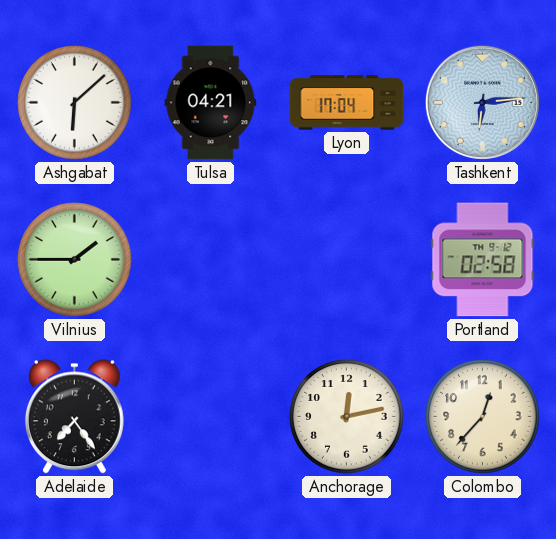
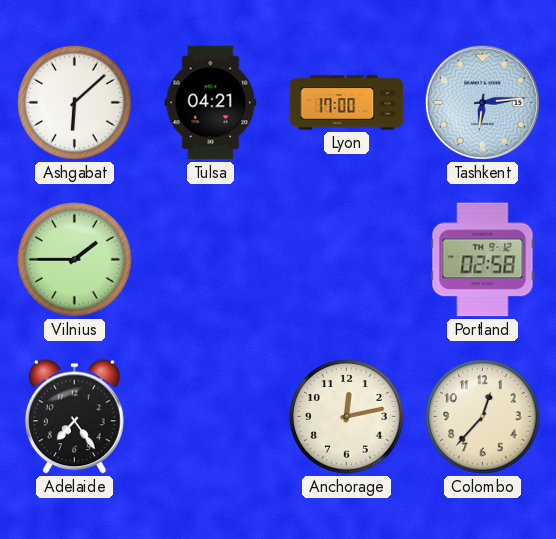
Lyon: 17:04 -> 17:00 (347, 103)
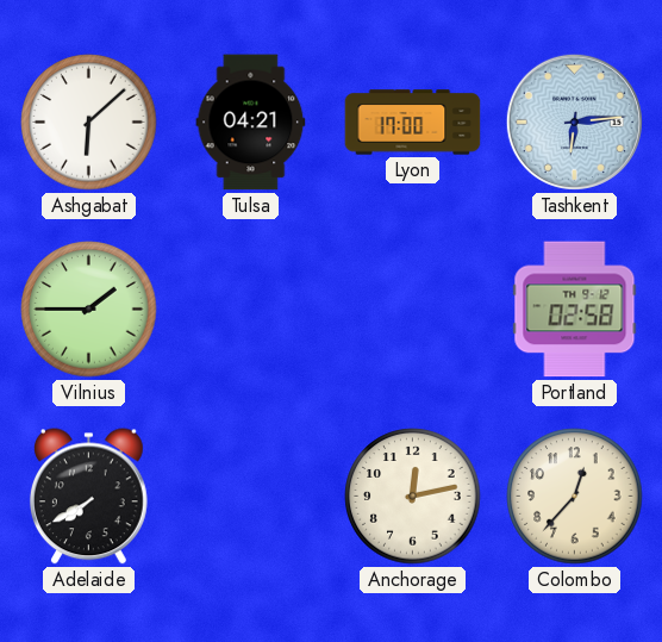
Adelaide: 7:24 -> 7:40 (88, 497)
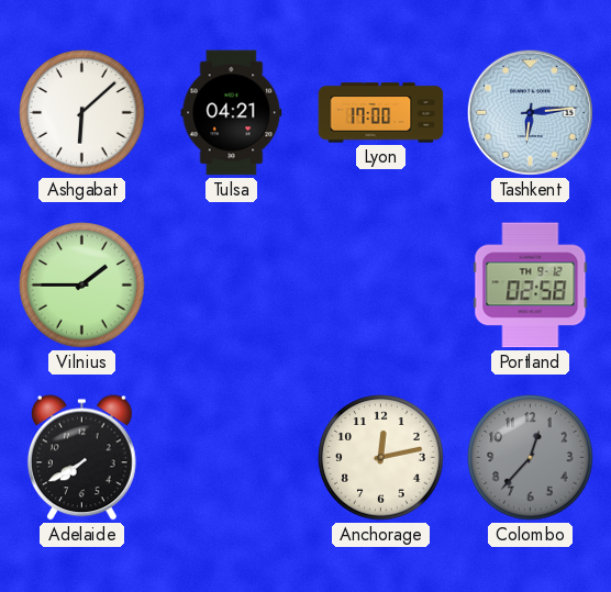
Colombo dial: cream -> grey (531, 458)
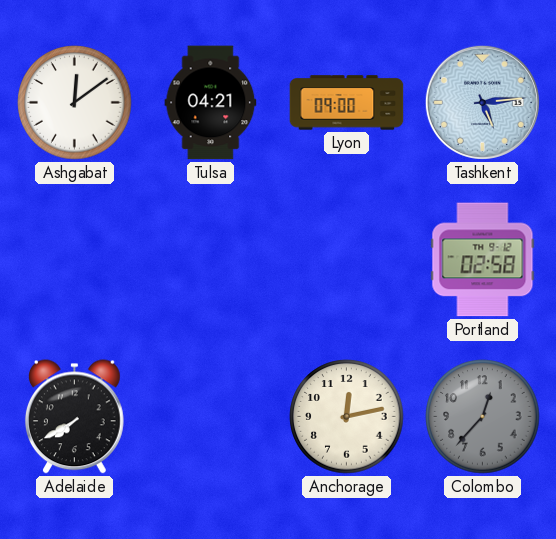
Ashgabat: 6:08 -> 12:09 (75, 103)
Lyon: 17:00 -> 09:00 (347, 103)
Tashkent: 6:14 -> 5:14 (482, 102)
Vilnius: 1:45 -> none (82, 286)
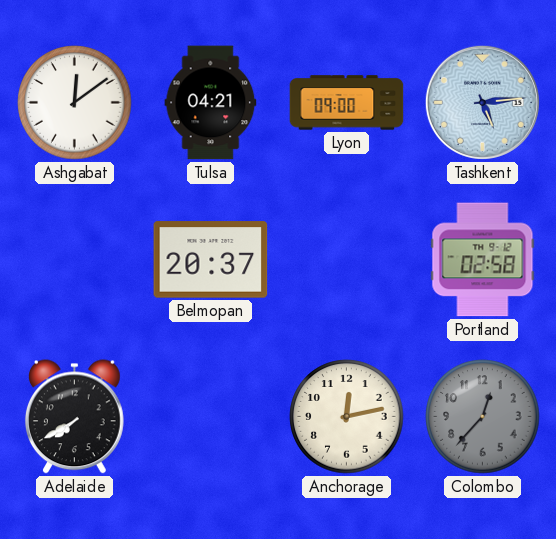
Belmopan: none -> 20:37 (211, 260)
